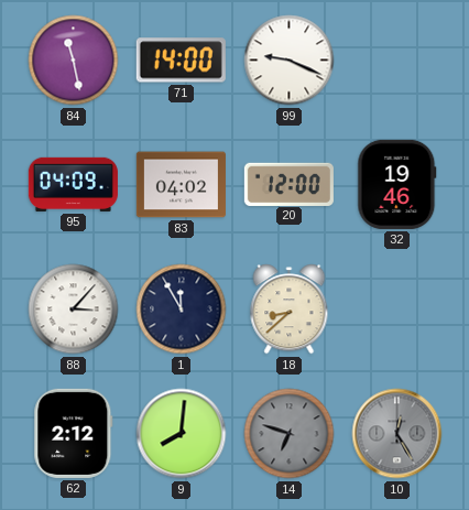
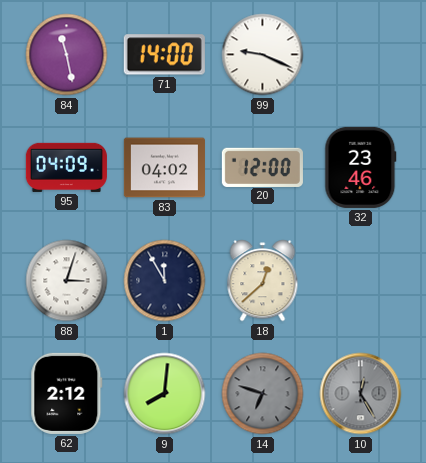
32: 19:46 -> 23:46 (361, 167)
88: 3:07 -> 3:03 (67, 281)
18: 8:38 -> 12:38 (263, 281)
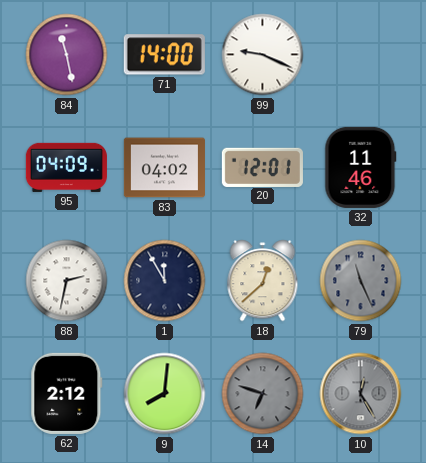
20: 12:00 -> 12:01 (262, 167)
32: 23:46 -> 11:46 (361, 167)
88: 3:03 -> 2:32 (67, 281)
79: none -> 11:26 (361, 281)
